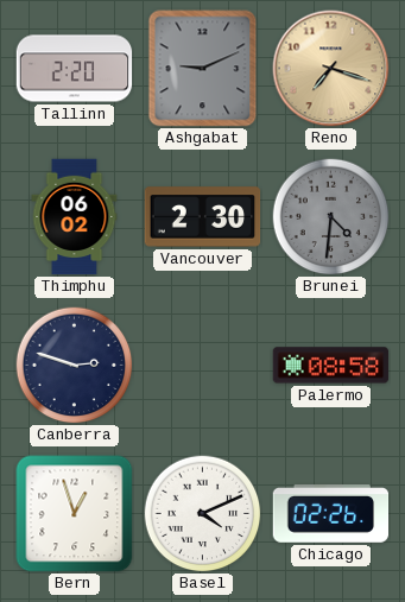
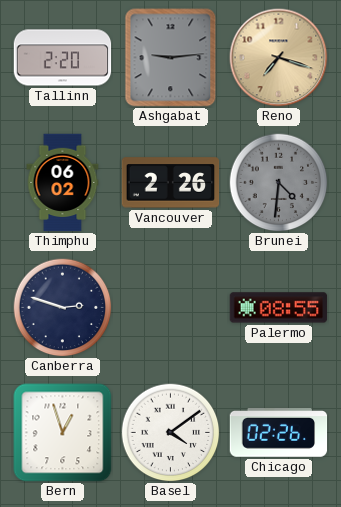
Ashgabat: 9:11 -> 9:14 (171, 58)
Vancouver: 2:30 -> 2:26 (171, 183)
Palermo: 08:58 -> 08:55 (279, 308)
Basel: 4:11 -> 4:09 (171, 433)
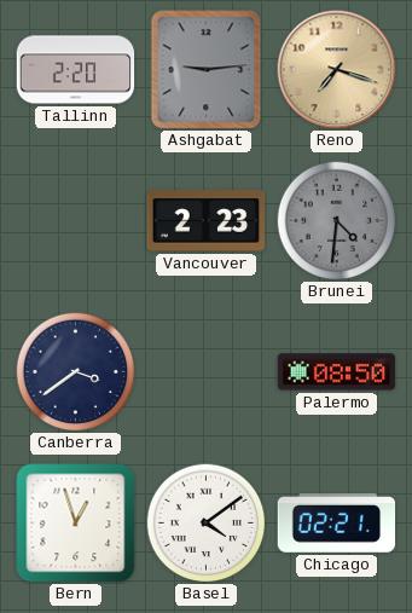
Thimphu: 06:02 -> none (63, 183)
Vancouver: 2:26 -> 2:23 (207, 221)
Canberra: 2:48 -> 3:39 (76, 372)
Palermo: 08:55 -> 08:50 (337, 372)
Chicago: 02:26 -> 02:21 (337, 524)
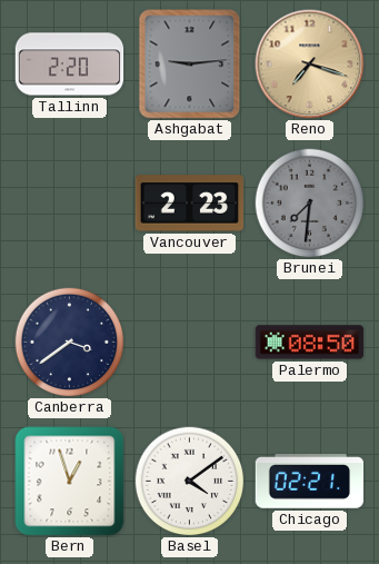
Brunei: 4:31 -> 7:31 (310, 204)
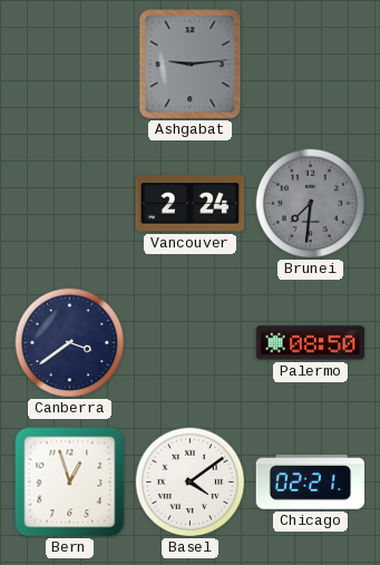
Tallinn: 2:20 -> none (70, 65)
Reno: 7:18 -> none (310, 65)
Vancouver: 2:23 -> 2:24 (191, 204)
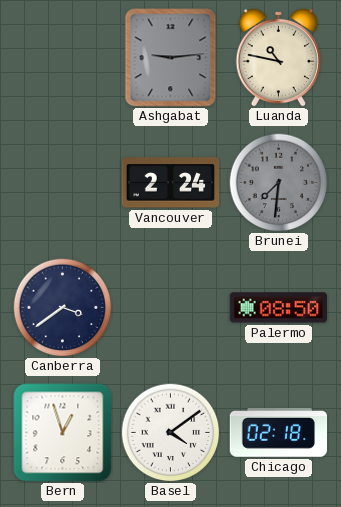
Luanda: none -> 10:47 (278, 57)
Chicago: 02:21 -> 02:18 (279, 433)
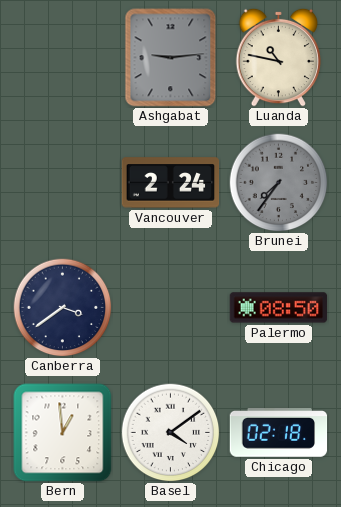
Brunei: 7:31 -> 7:36 (279, 183)
Bern: 12:57 -> 12:59 (63, 433)
